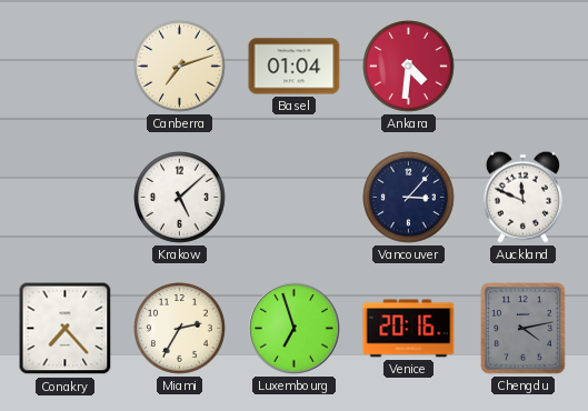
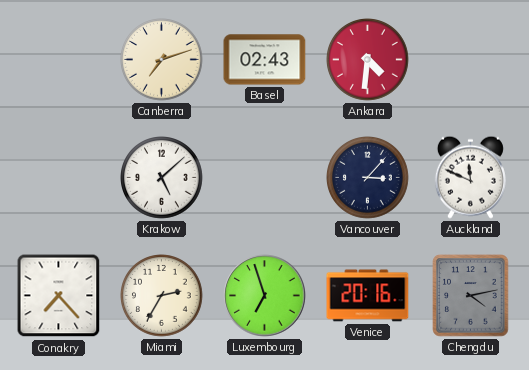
Basel: 01:04 -> 02:43 (265, 60)
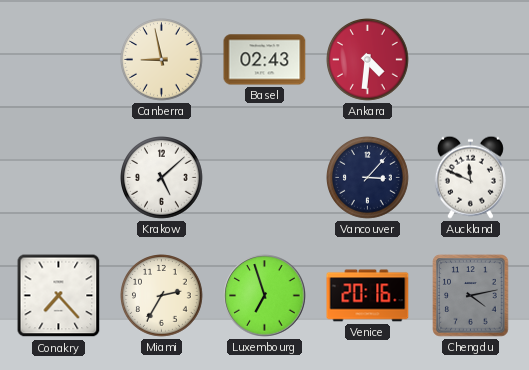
Canberra: 7:12 -> 8:58 (162, 60)
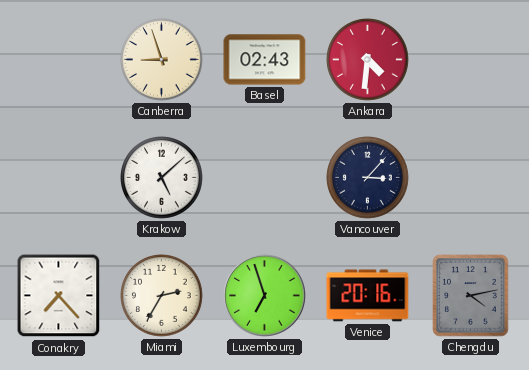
Canberra: 8:58 -> 8:57 (162, 60)
Auckland: 11:49 -> none (470, 177)
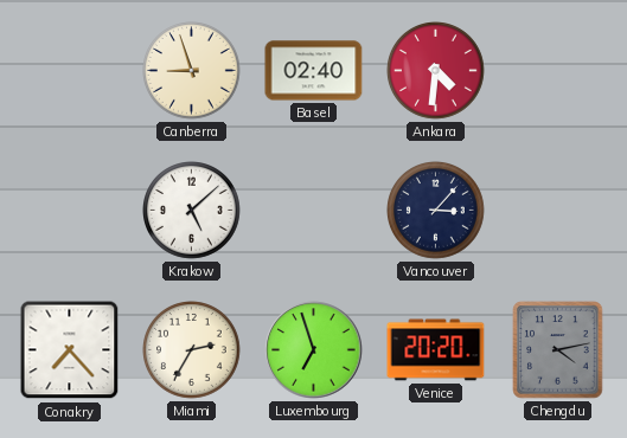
Basel: 02:43 -> 02:40 (314, 71)
Venice: 20:16 -> 20:20 (436, 350)
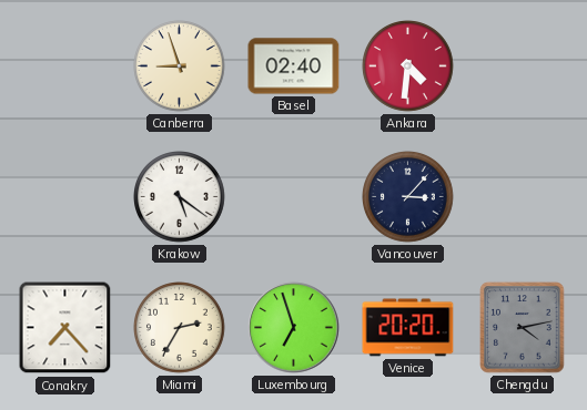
Krakow: 5:08 -> 5:21 (180, 197)
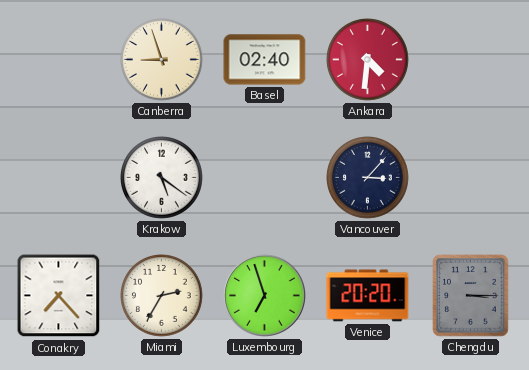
Chengdu: 4:13 -> 3:15 (471, 296)
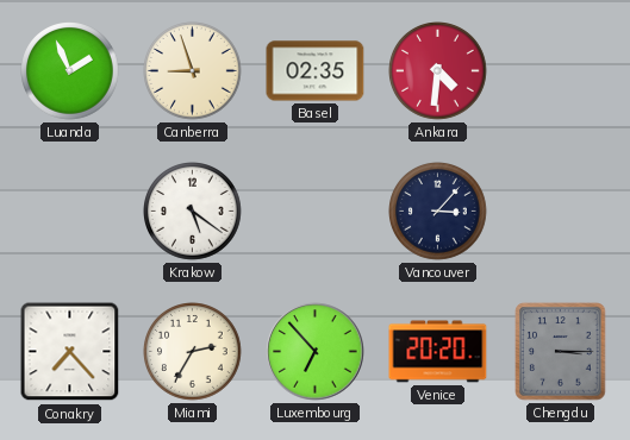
Luanda: none -> 1:56 (70, 71)
Basel: 02:40 -> 02:35 (316, 71)
Luxembourg: 6:57 -> 6:53 (316, 352)
